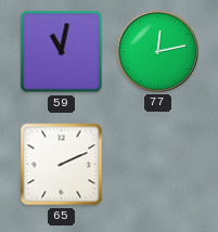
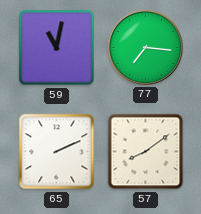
77: 12:13 -> 7:16 (145, 47)
57: none -> 8:09 (146, 152)
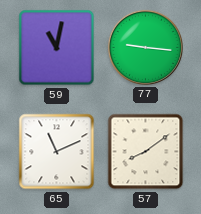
77: 7:16 -> 9:16 (145, 47)
65: 2:11 -> 11:11 (57, 152)
